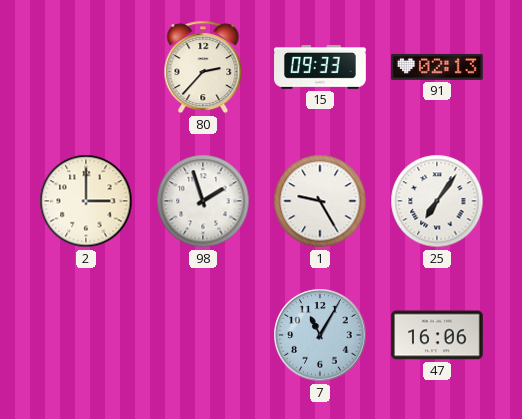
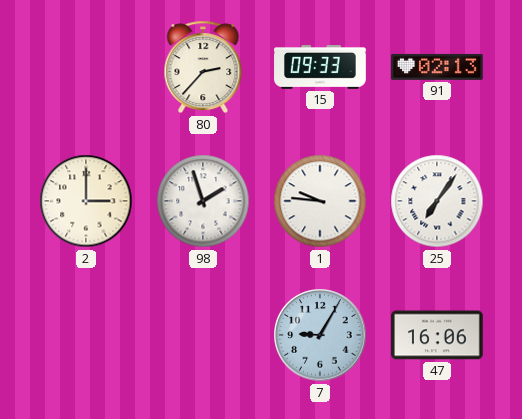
1: 9:25 -> 9:46 (320, 201)
7: 11:05 -> 9:05 (320, 335)
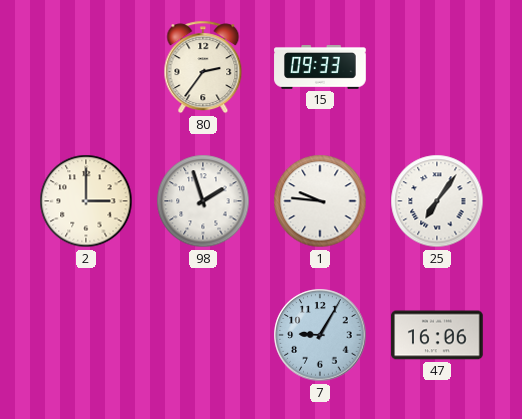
80: 2:37 -> 2:36 (203, 67)
91: 02:13 -> none (437, 67)
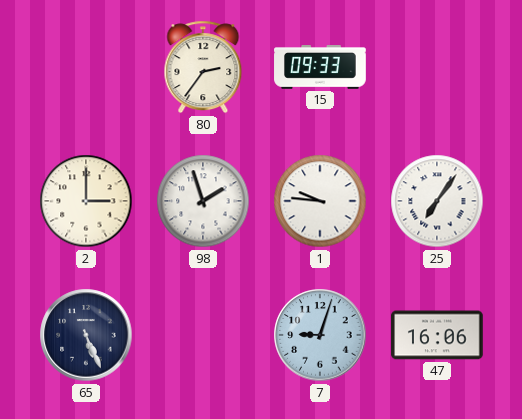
65: none -> 5:26 (86, 335)
7: 9:05 -> 9:03 (320, 335)
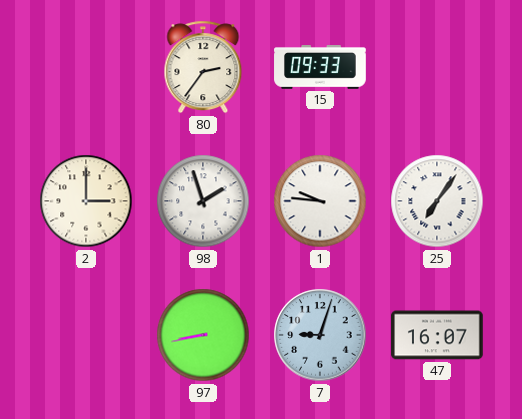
65: 5:26 -> none (86, 335)
97: none -> 8:43 (203, 335)
47: 16:06 -> 16:07 (437, 335)
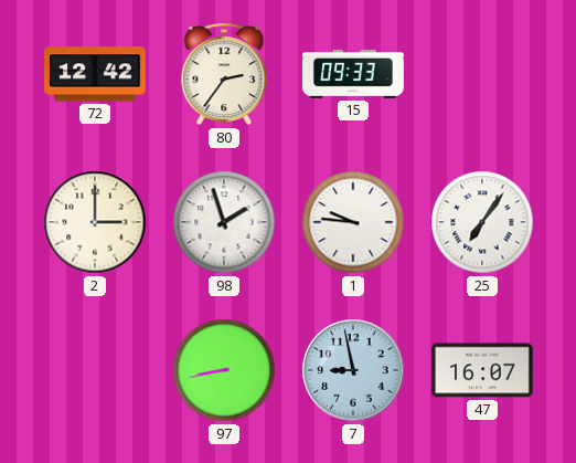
72: none -> 12:42 (95, 74)
7: 9:03 -> 8:58 (353, 370)
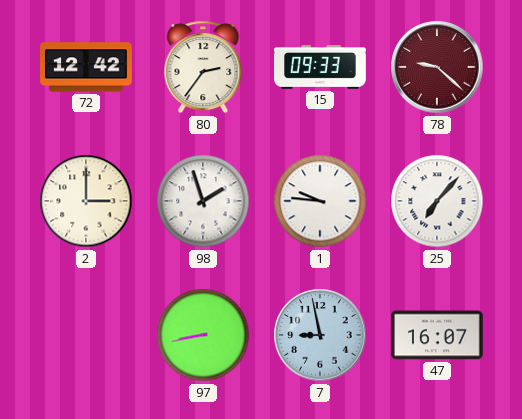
78: none -> 9:22 (437, 67)
25: 7:06 -> 7:07 (437, 201)
